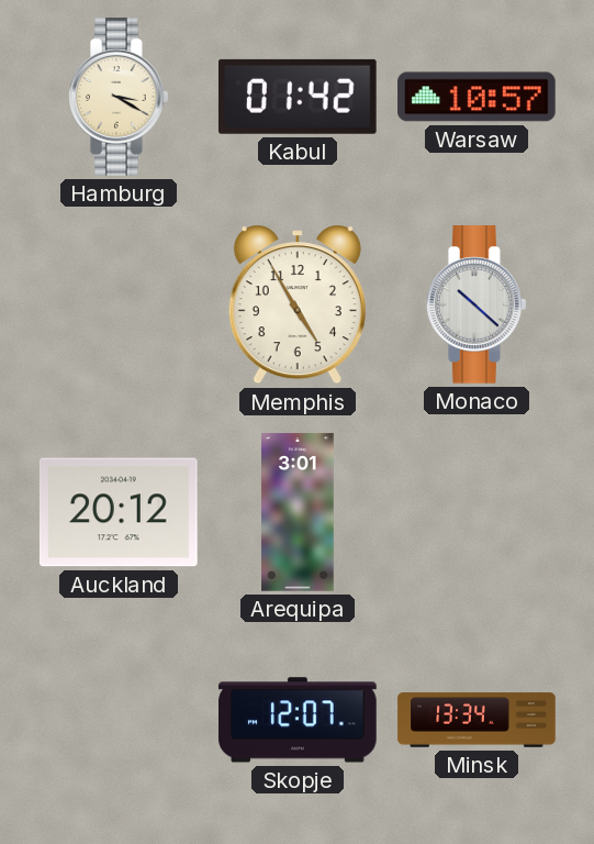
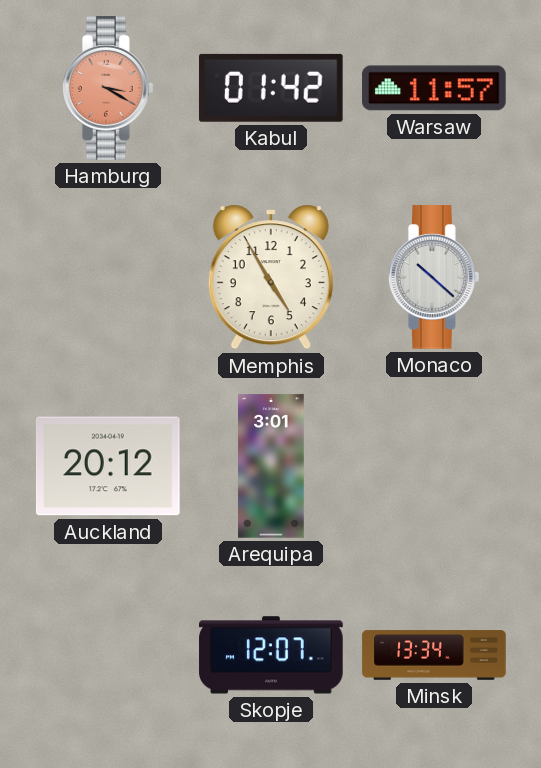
Hamburg dial: cream -> salmon (109, 88)
Warsaw: 10:57 -> 11:57 (434, 88)
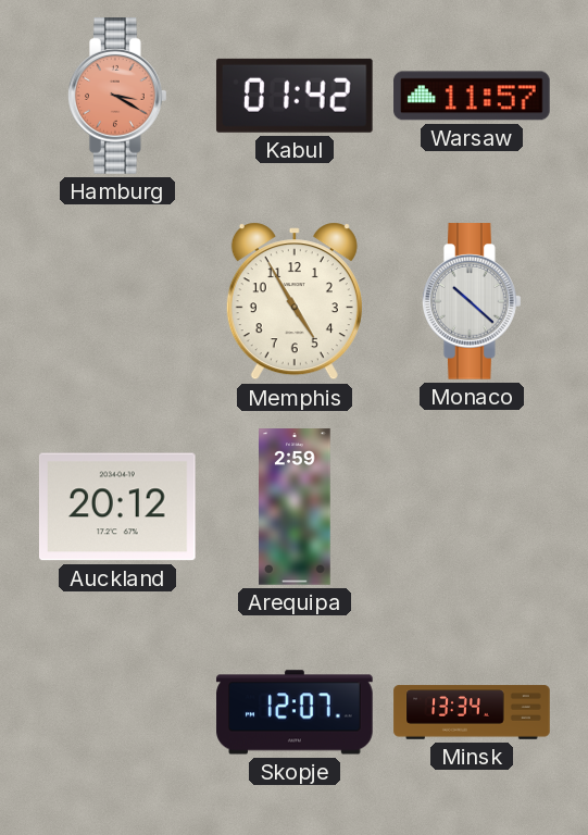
Arequipa: 3:01 -> 2:59 (295, 507)
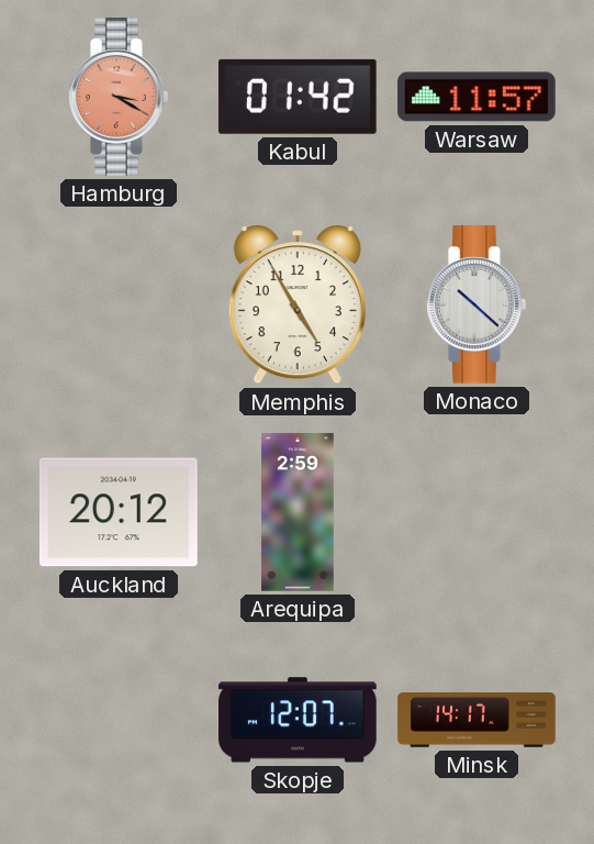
Minsk: 13:34 -> 14:17 (477, 720)
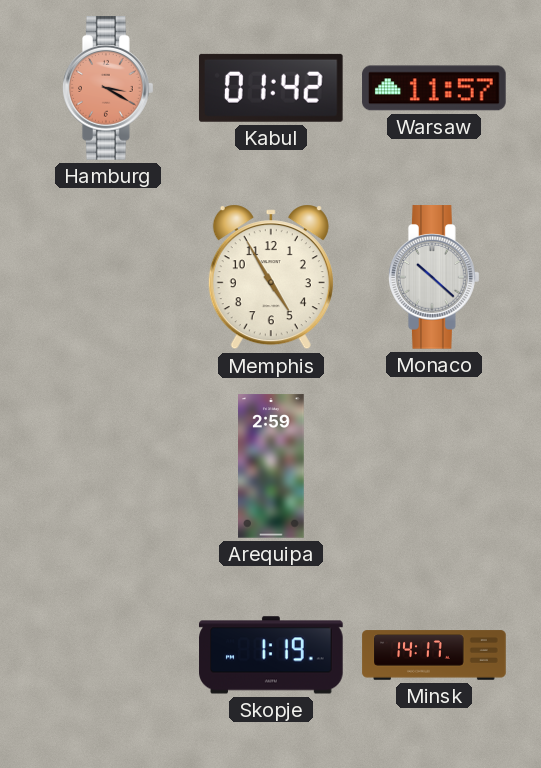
Auckland: 20:12 -> none (119, 512)
Skopje: 12:07 -> 1:19 (271, 655)
